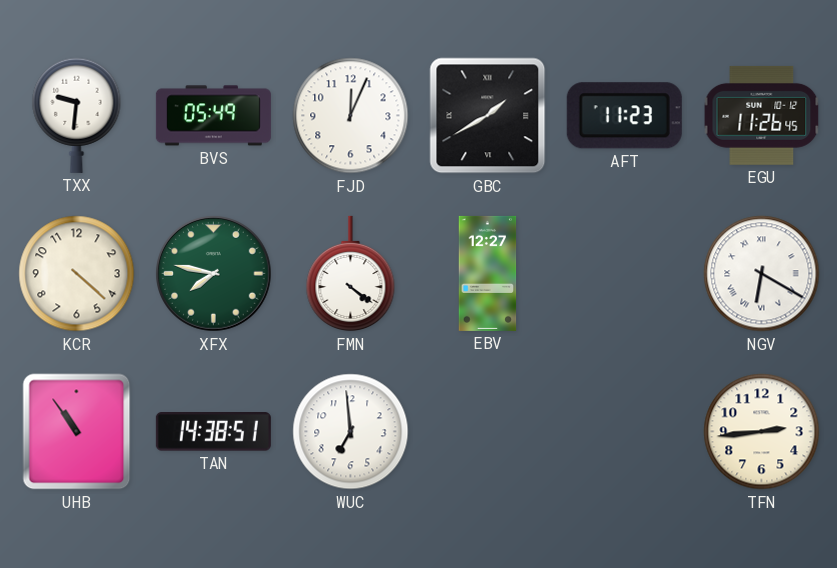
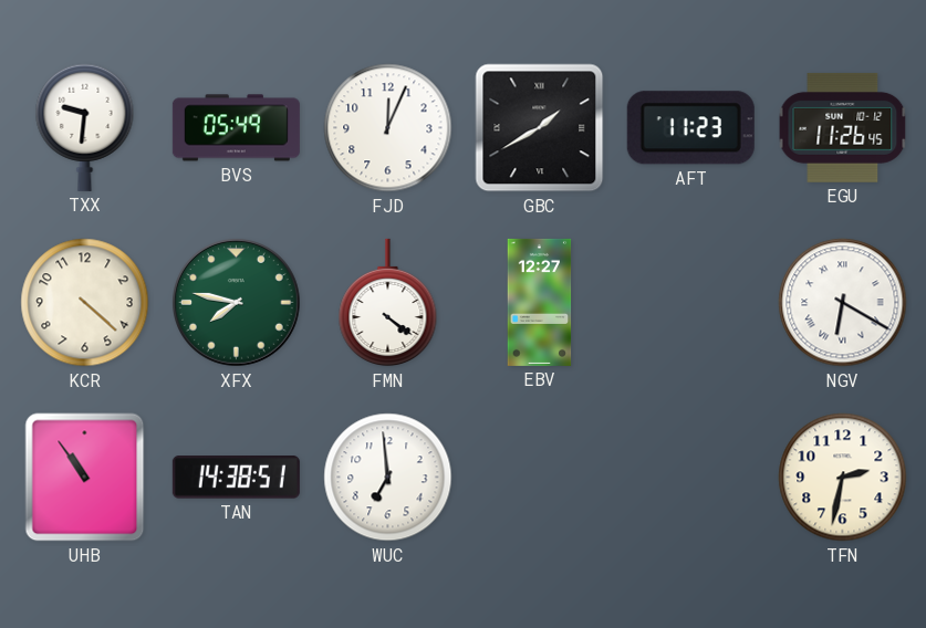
TFN: 2:44 -> 2:32 (843, 478)
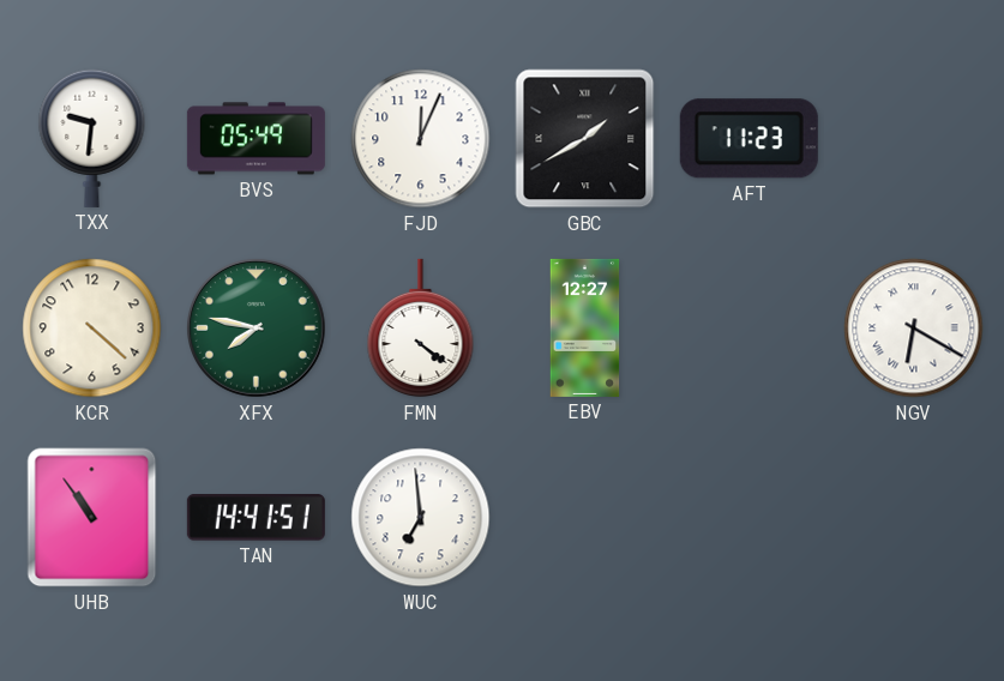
EGU: 11:26 -> none (843, 127)
TAN: 14:38 -> 14:41 (255, 518)
TFN: 2:32 -> none (843, 478)
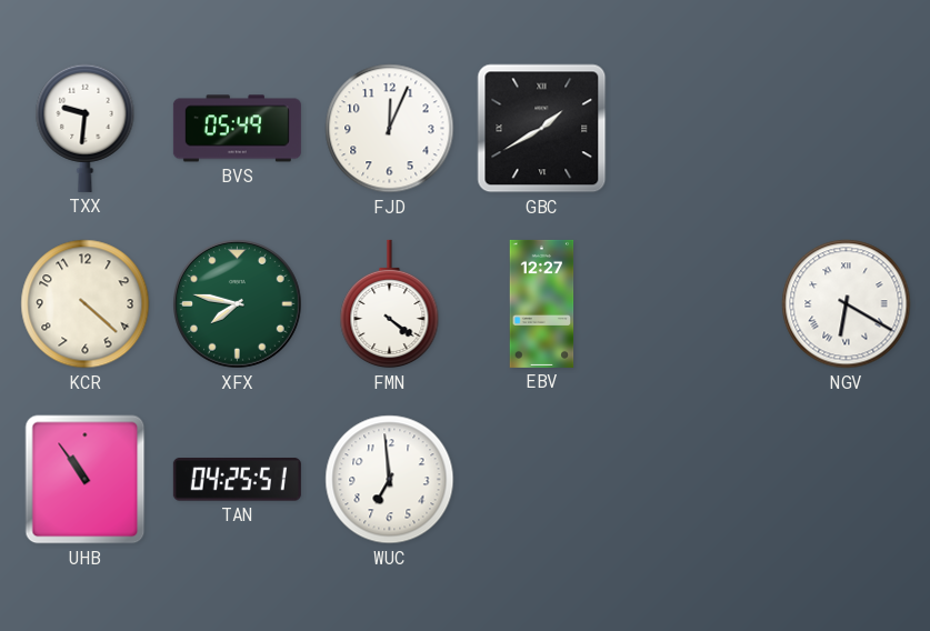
AFT: 11:23 -> none (749, 139)
TAN: 14:41 -> 04:25 (237, 480)
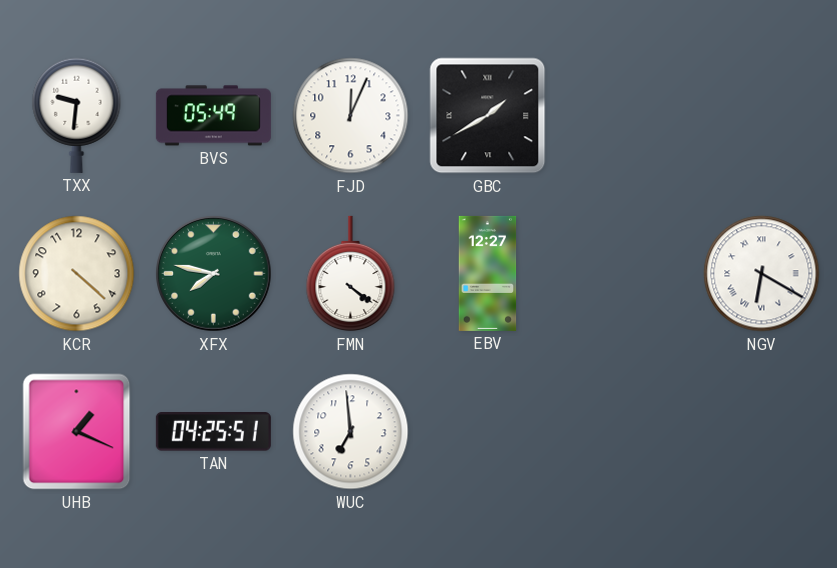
UHB: 10:54 -> 1:19 (77, 432)
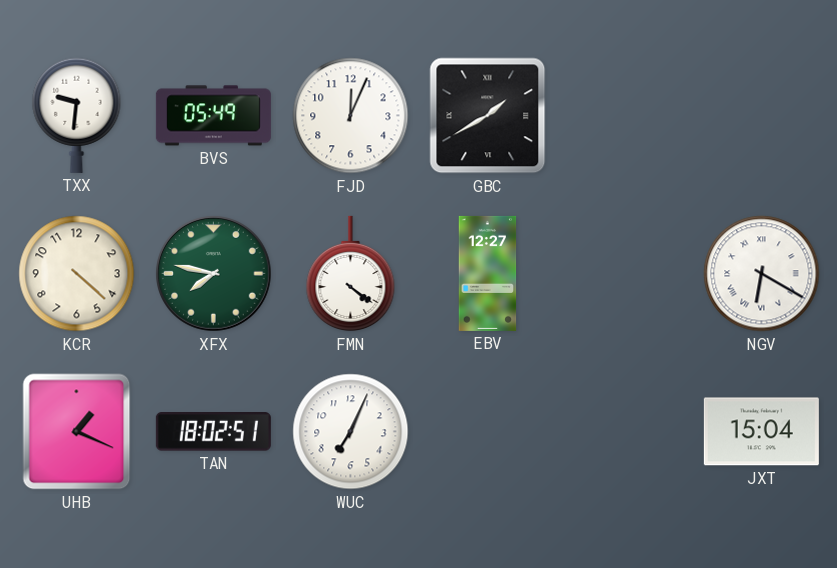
TAN: 04:25 -> 18:02 (213, 432)
WUC: 6:59 -> 7:04 (351, 432)
JXT: none -> 15:04 (761, 432)
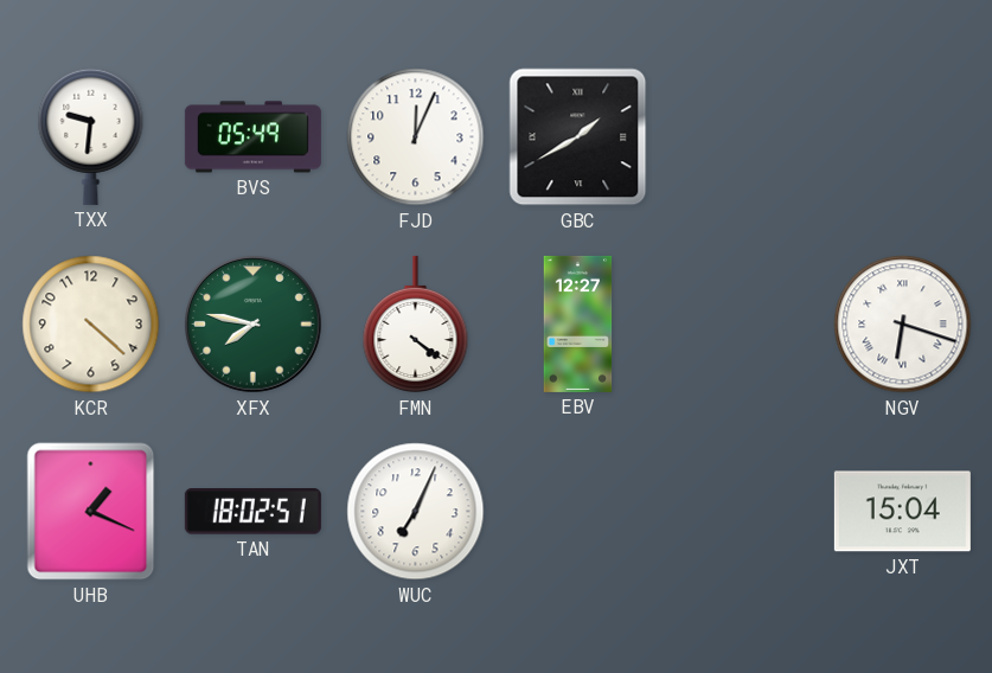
NGV: 6:20 -> 6:18 (903, 325)
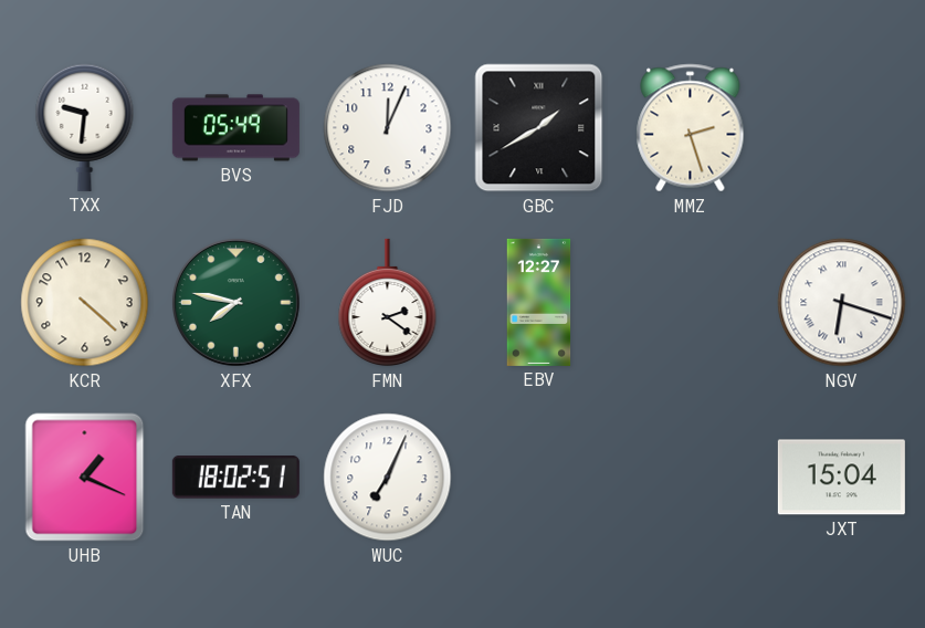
MMZ: none -> 2:27 (691, 128)
FMN: 4:21 -> 2:21 (388, 303)
